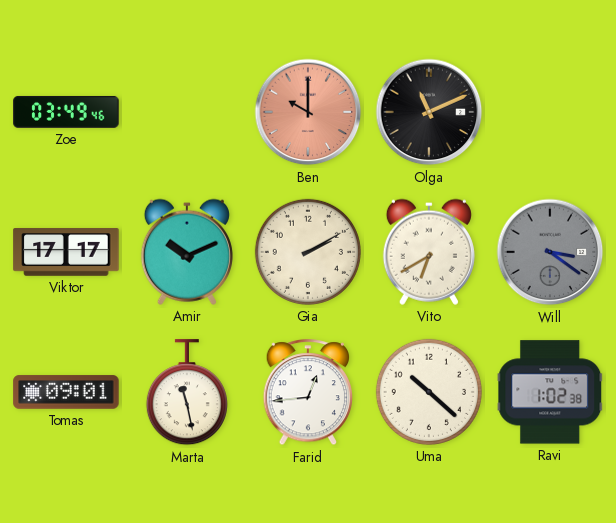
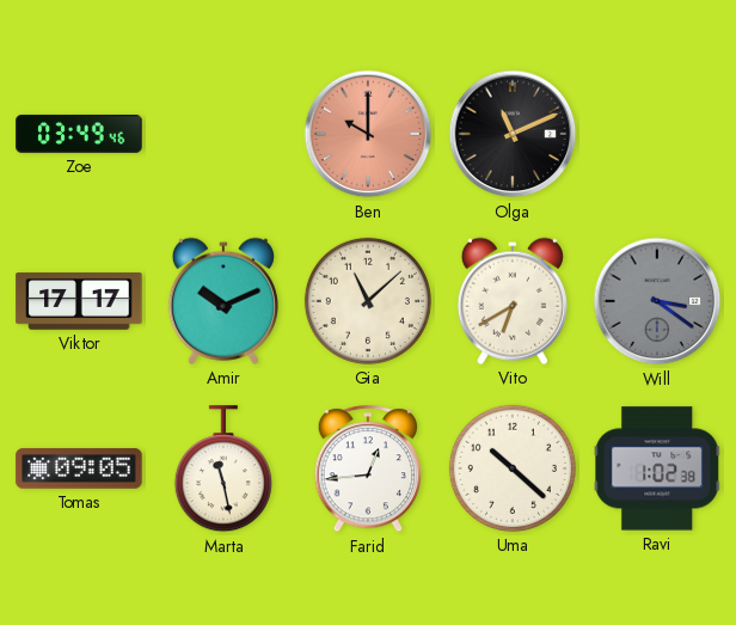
Gia: 2:10 -> 11:08 (368, 301)
Tomas: 09:01 -> 09:05 (79, 468)
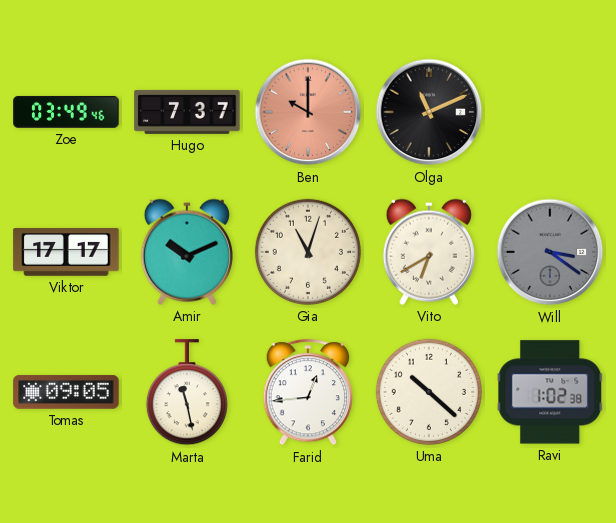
Hugo: none -> 7:37 (187, 112)
Gia: 11:08 -> 11:03 (308, 252)
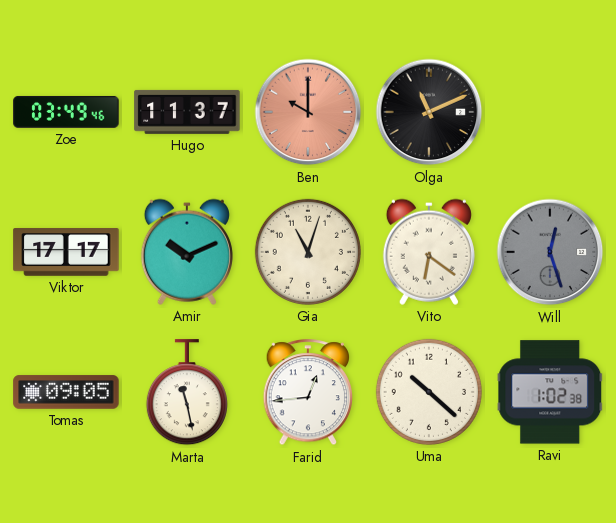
Hugo: 7:37 -> 11:37 (187, 112)
Vito: 6:40 -> 6:21 (429, 252)
Will: 3:21 -> 12:27 (550, 252)
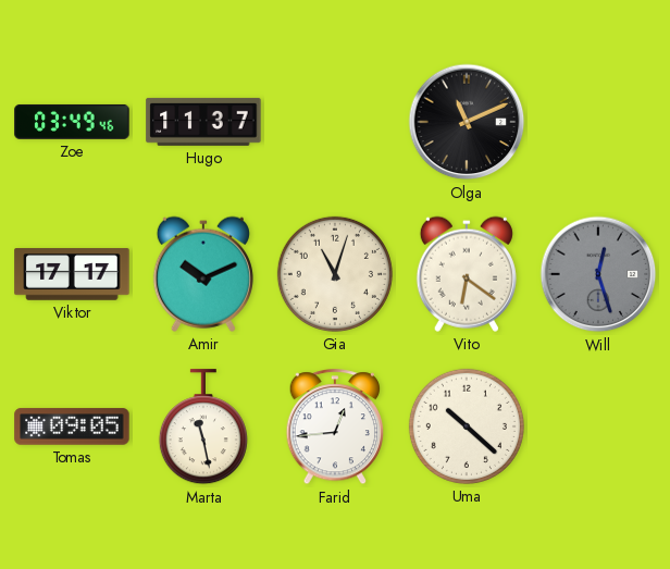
Ben: 10:00 -> none (308, 112)
Ravi: 1:02 -> none (550, 392)
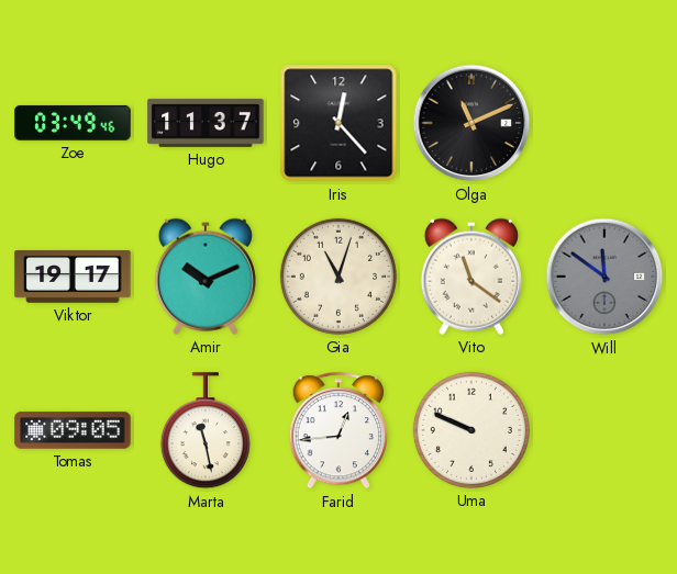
Iris: none -> 12:23 (338, 123)
Viktor: 17:17 -> 19:17 (73, 277)
Vito: 6:21 -> 11:21 (471, 277)
Will: 12:27 -> 11:51 (604, 277)
Uma: 10:22 -> 9:49 (471, 430)
